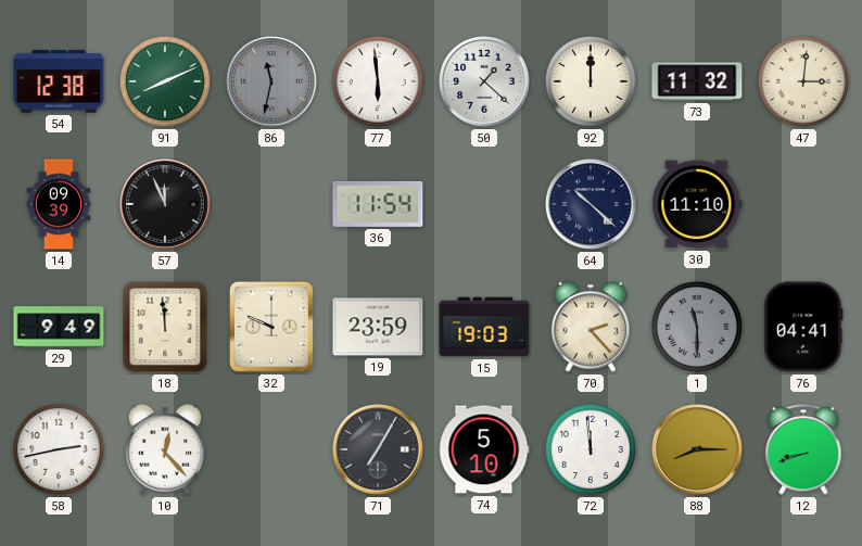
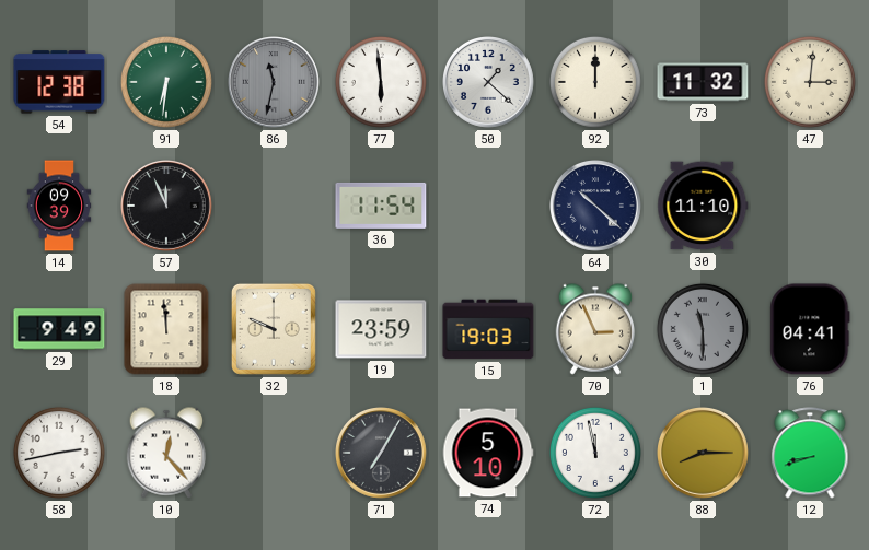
91: 8:11 -> 6:31 (166, 82)
70: 2:23 -> 2:56 (595, 329)
72: 11:59 -> 11:58 (595, 453)
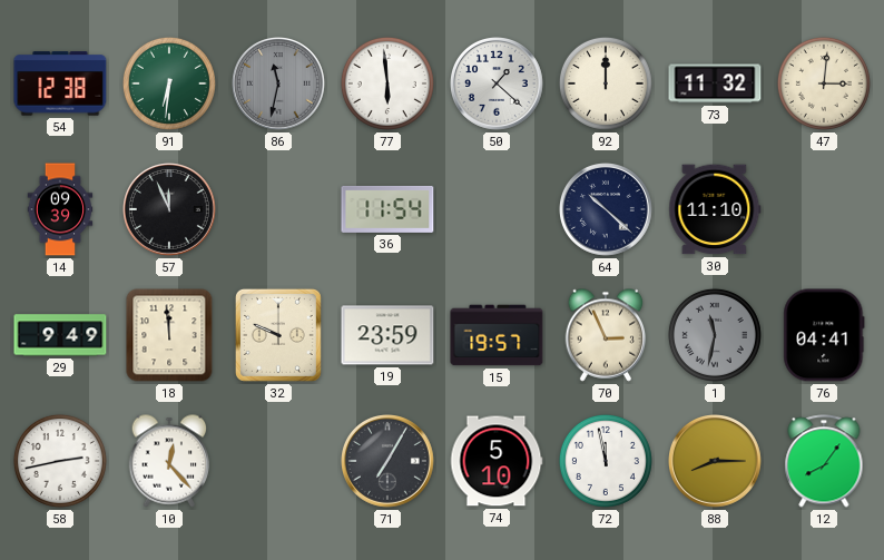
15: 19:03 -> 19:57 (497, 335)
1: 11:30 -> 11:32 (715, 335)
12: 8:42 -> 8:06 (824, 461)
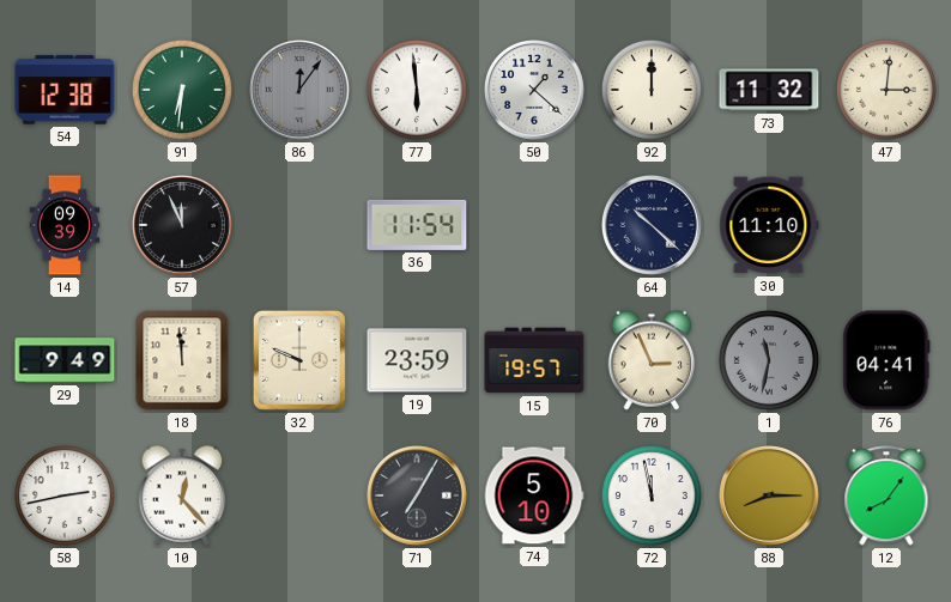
86: 11:32 -> 12:06 (301, 91)
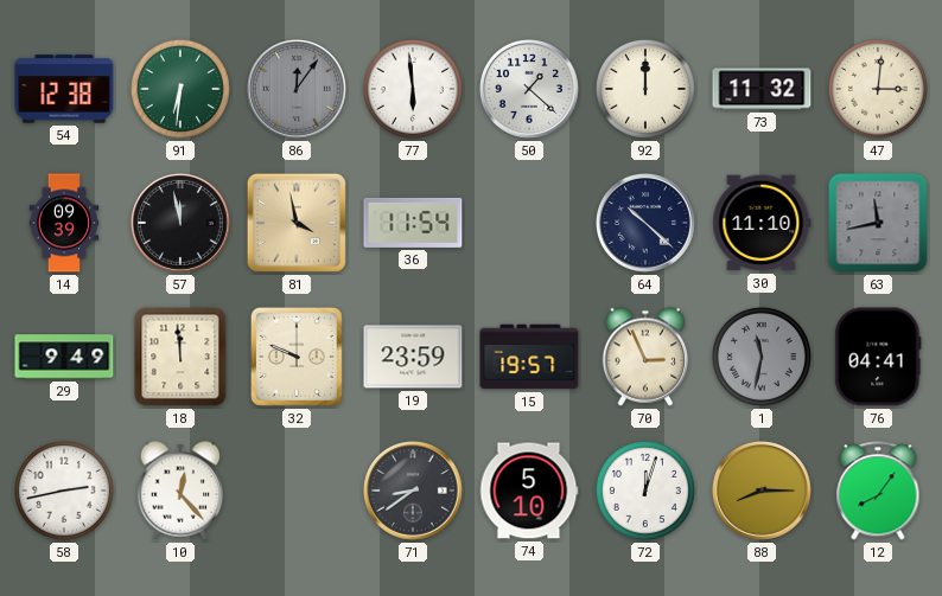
57: 11:56 -> 11:58 (182, 224)
81: none -> 3:58 (297, 223)
63: none -> 11:43 (878, 223)
71: 7:05 -> 8:39 (414, 492)
72: 11:58 -> 12:03 (645, 491)
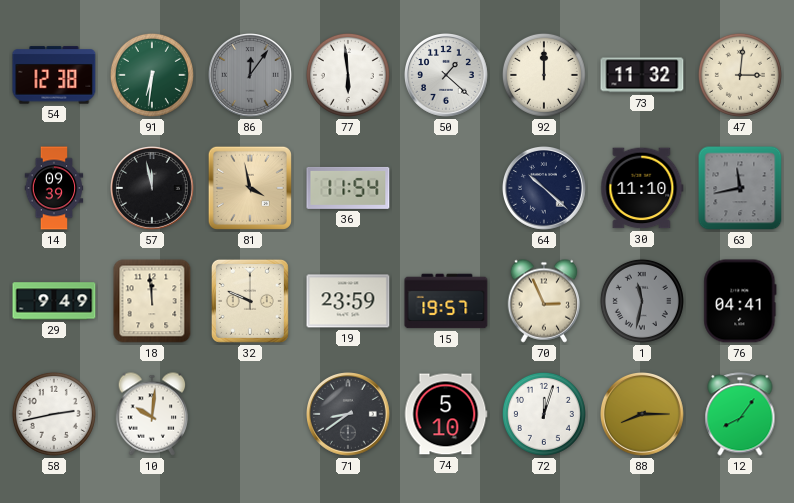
10: 12:23 -> 10:01 (152, 414)
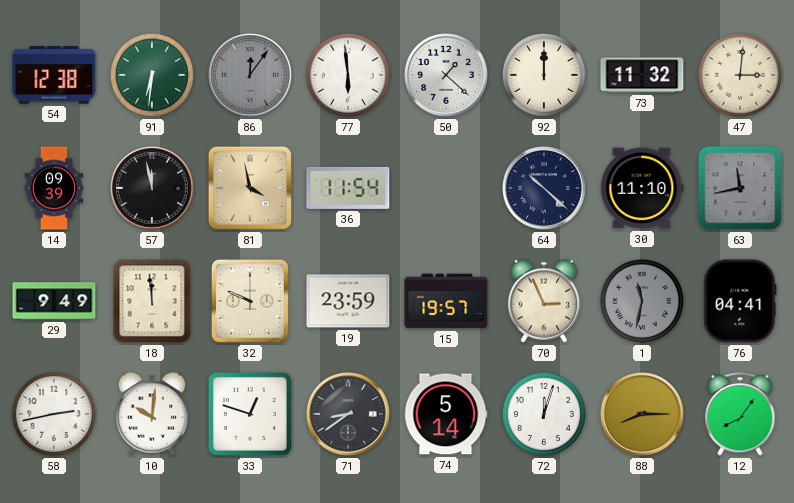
33: none -> 12:48 (250, 414)
74: 5:10 -> 5:14 (446, 414)
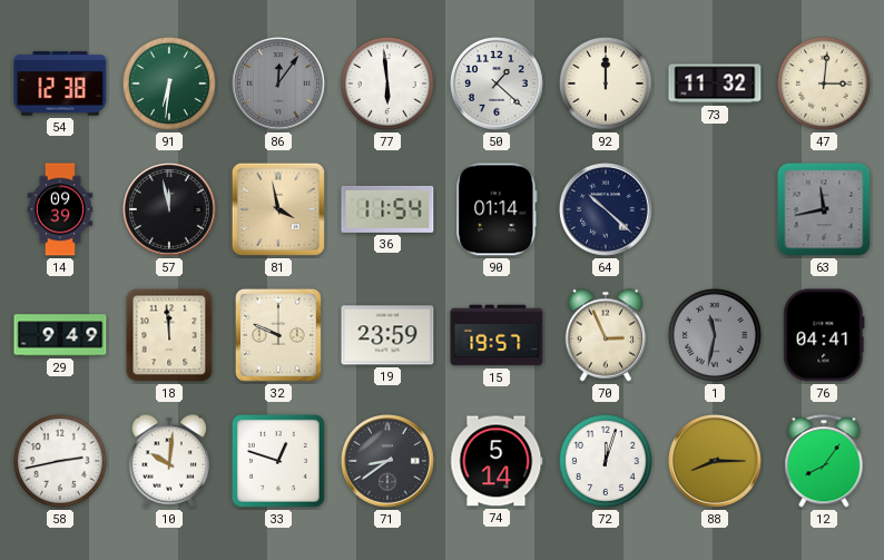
90: none -> 01:14 (497, 209)
30: 11:10 -> none (642, 188)
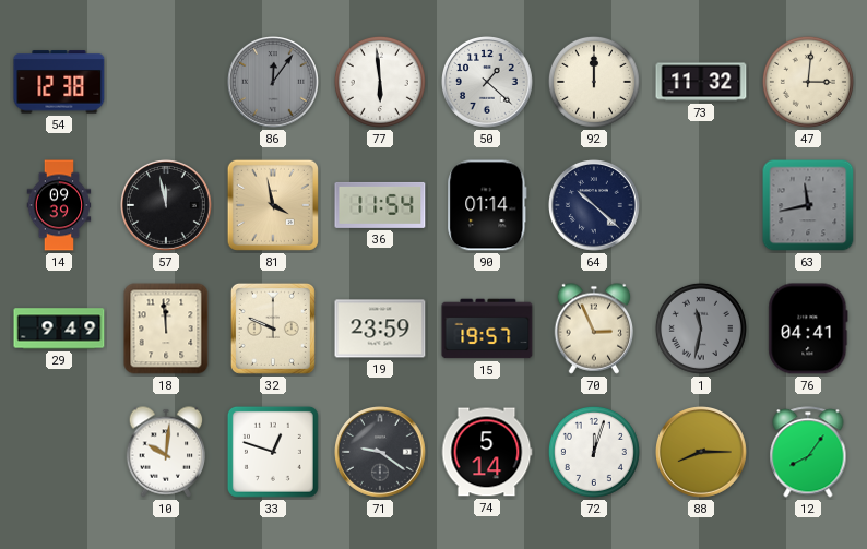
91: 6:31 -> none (169, 83)
58: 2:43 -> none (60, 461)
71: 8:39 -> 9:21 (381, 453)
